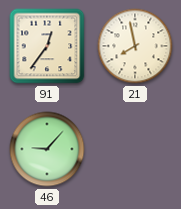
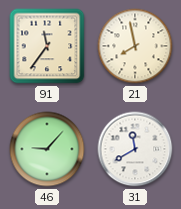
91: 12:36 -> 11:36 (47, 46)
31: none -> 11:40 (135, 149)
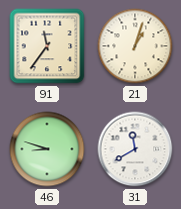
21: 7:58 -> 1:03 (135, 46)
46: 9:07 -> 8:48 (47, 149)
